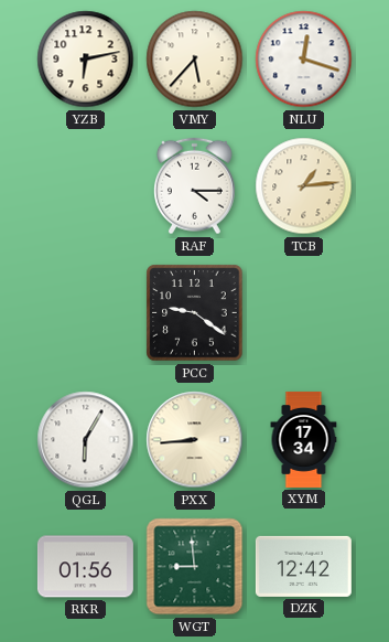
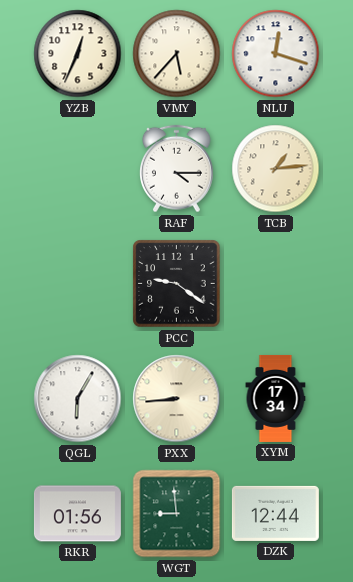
YZB: 6:13 -> 12:34 (78, 54)
DZK: 12:42 -> 12:44 (275, 513)
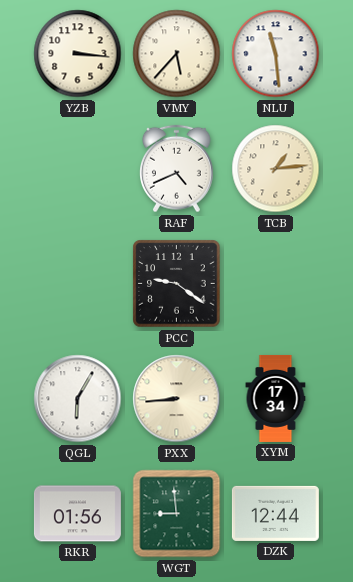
YZB: 12:34 -> 3:16 (78, 54)
NLU: 12:18 -> 11:29 (276, 54)
RAF: 4:15 -> 4:41 (177, 169)
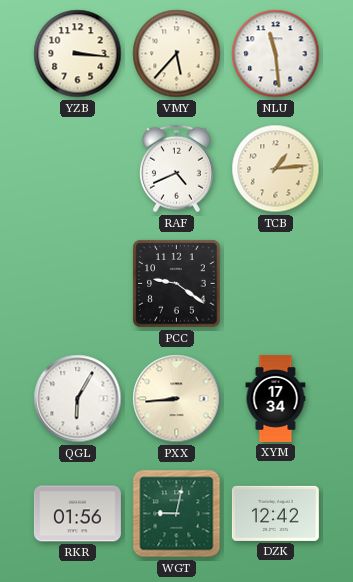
WGT: 8:59 -> 9:02 (177, 514)
DZK: 12:44 -> 12:42 (275, 513)
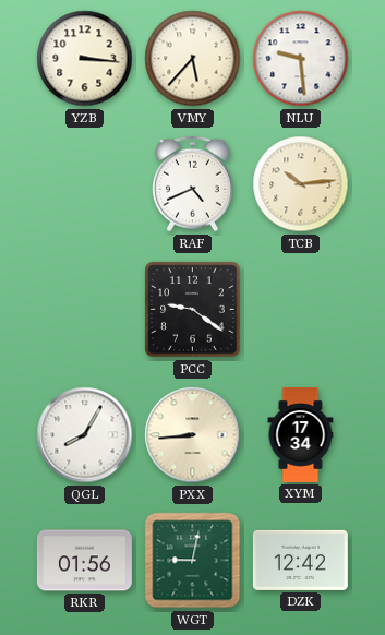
NLU: 11:29 -> 9:29 (301, 59)
TCB: 1:14 -> 10:14 (301, 184)
QGL: 6:05 -> 8:05 (85, 435)
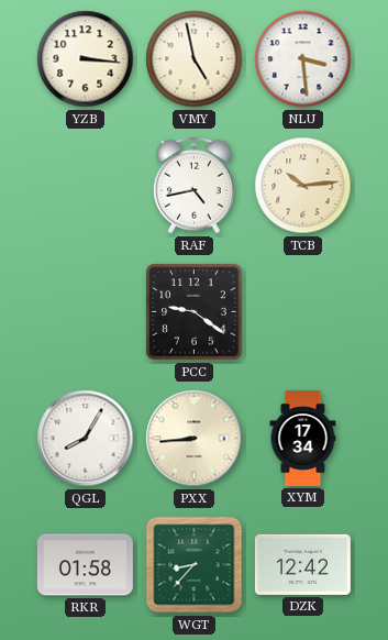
VMY: 5:37 -> 4:58 (195, 59)
NLU: 9:29 -> 3:29 (303, 59)
RAF: 4:41 -> 4:43 (195, 186)
RKR: 01:56 -> 01:58 (85, 565)
WGT: 9:02 -> 8:37 (195, 565)
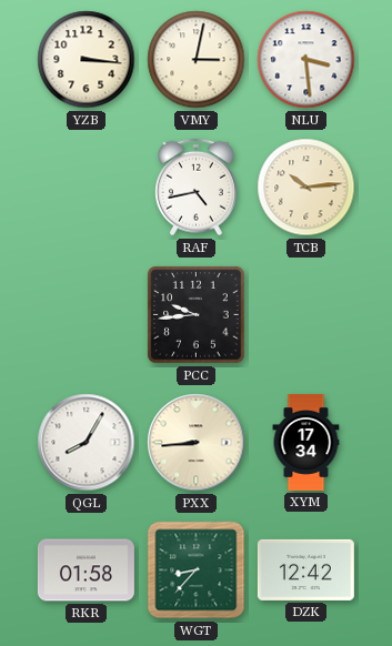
VMY: 4:58 -> 3:02 (197, 60)
PCC: 9:21 -> 9:44 (197, 315)
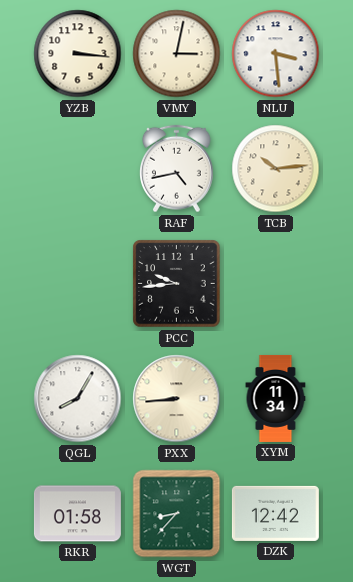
XYM: 17:34 -> 11:34 (276, 398)
